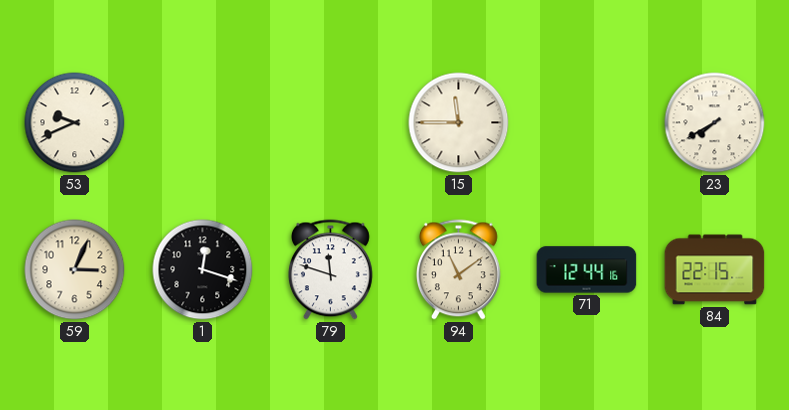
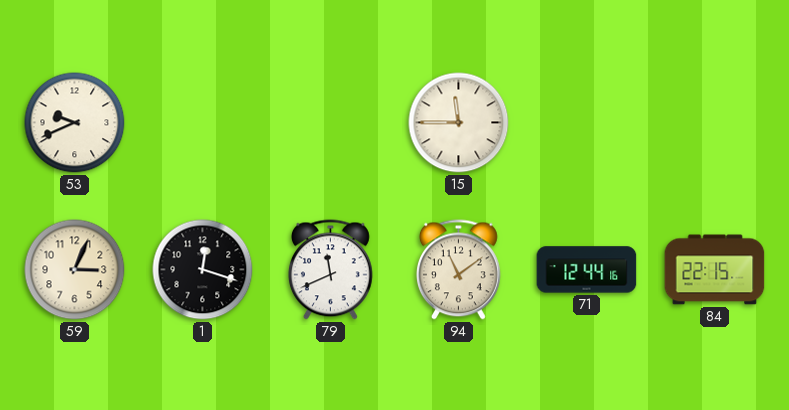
23: 7:40 -> none (715, 123)
79: 11:48 -> 11:41 (330, 270)
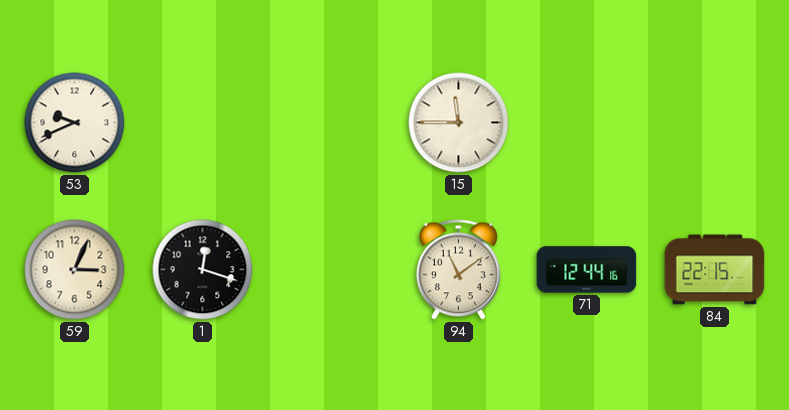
79: 11:41 -> none (330, 270)
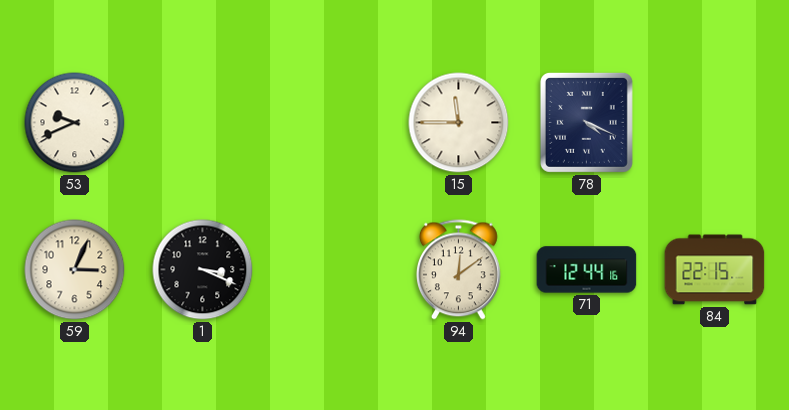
78: none -> 4:19 (586, 122)
1: 12:18 -> 3:19 (203, 270)
94: 11:09 -> 12:09 (458, 270)
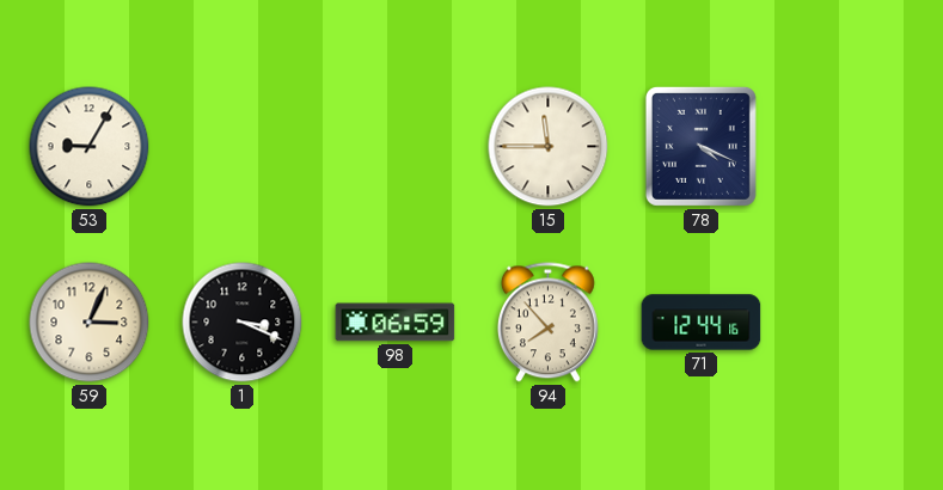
53: 9:41 -> 9:05 (90, 147)
98: none -> 06:59 (396, 323)
94: 12:09 -> 7:53 (547, 323)
84: 22:15 -> none (715, 270)
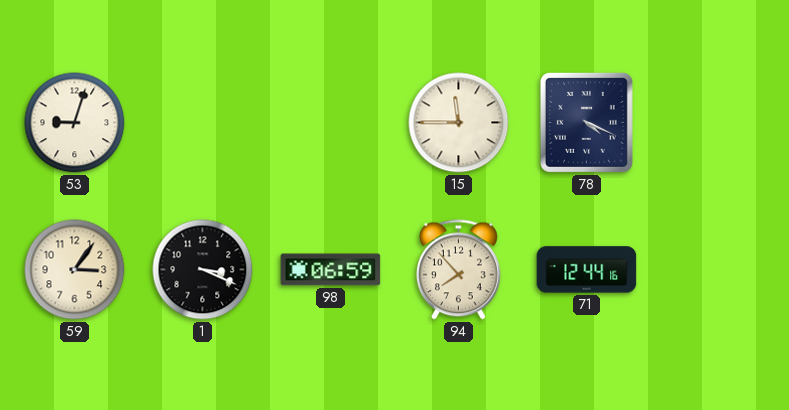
53: 9:05 -> 9:03 (75, 123)
59: 3:04 -> 3:06 (75, 270)
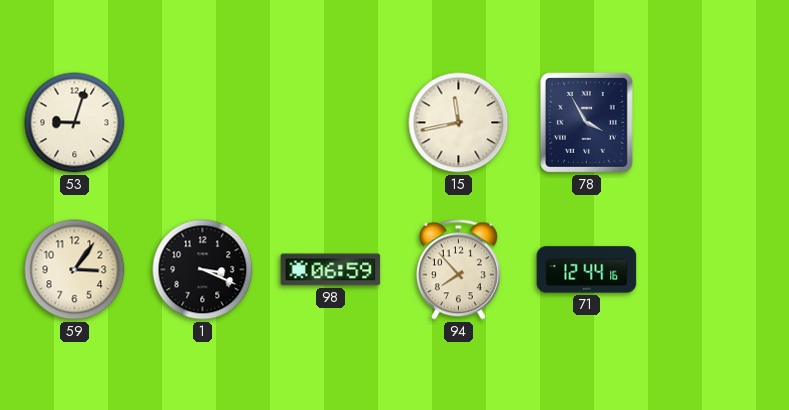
15: 11:45 -> 11:43 (459, 123)
78: 4:19 -> 3:55 (586, 122)
